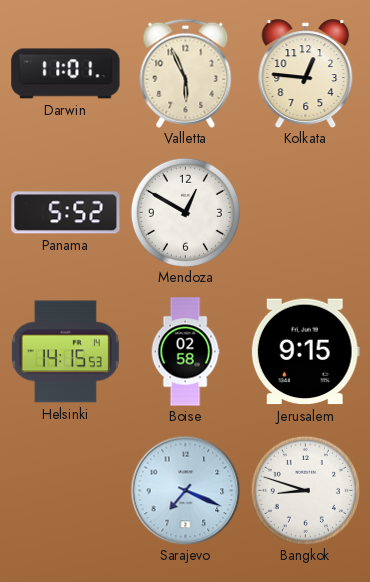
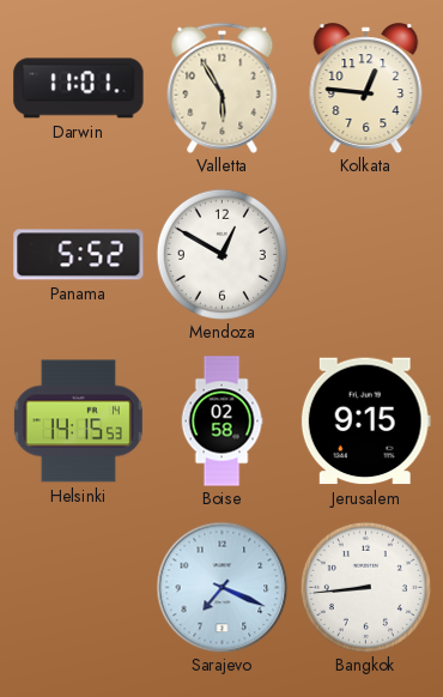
Valletta: 5:56 -> 5:55 (223, 87)
Bangkok: 8:48 -> 8:44 (365, 587)
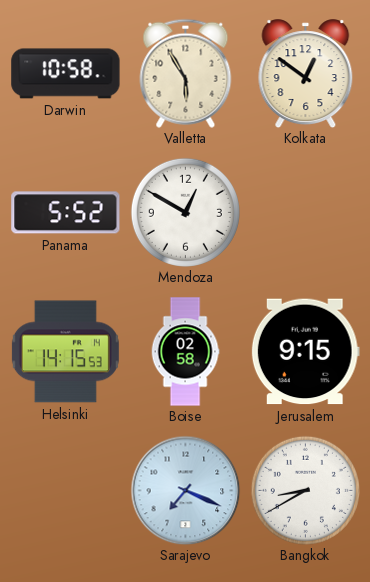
Darwin: 11:01 -> 10:58 (66, 74)
Kolkata: 12:46 -> 12:51 (306, 74)
Bangkok: 8:44 -> 8:40 (305, 490)
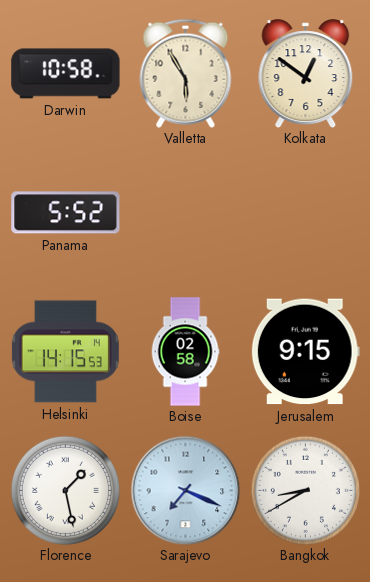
Mendoza: 12:50 -> none (185, 212)
Florence: none -> 1:28 (65, 490)
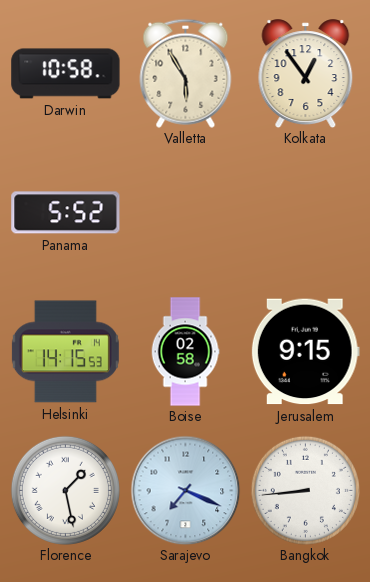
Kolkata: 12:51 -> 12:54 (306, 74)
Bangkok: 8:40 -> 8:44 (305, 490)
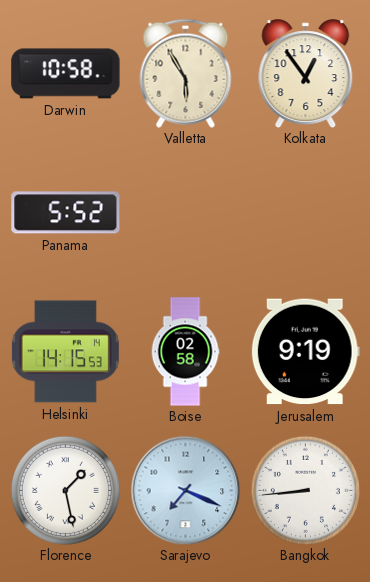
Jerusalem: 9:15 -> 9:19 (305, 352)
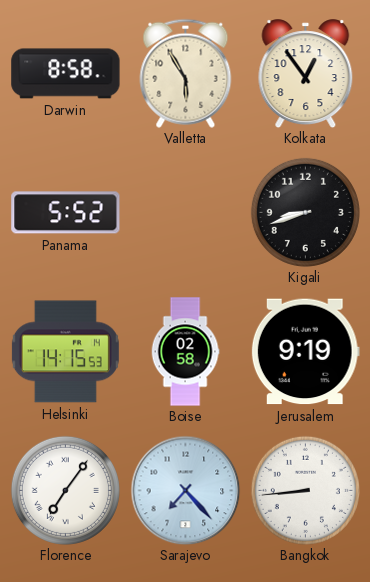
Darwin: 10:58 -> 8:58 (66, 74)
Kigali: none -> 8:42 (305, 212)
Florence: 1:28 -> 7:06 (65, 490)
Sarajevo: 7:19 -> 7:23 (185, 490)
